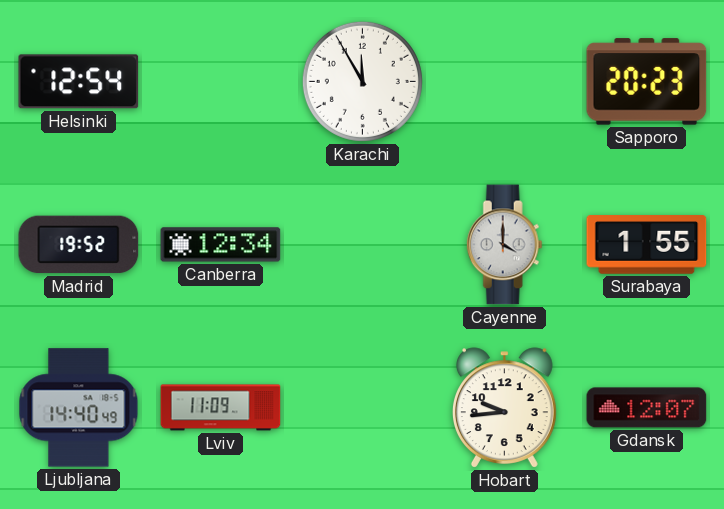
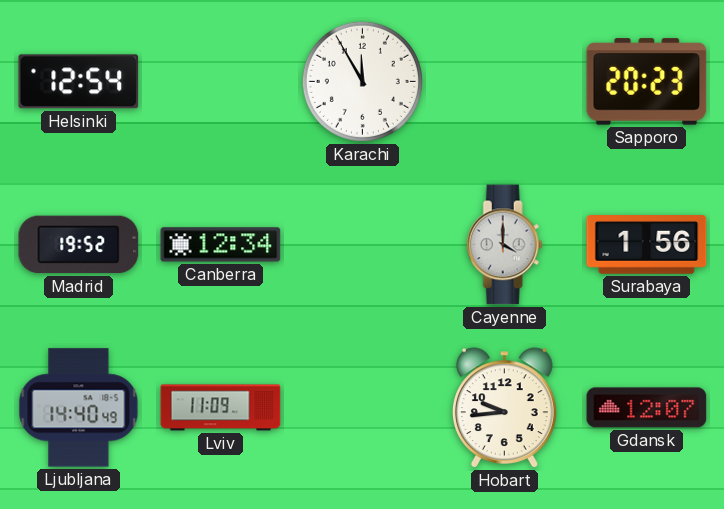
Surabaya: 1:55 -> 1:56 (647, 245)
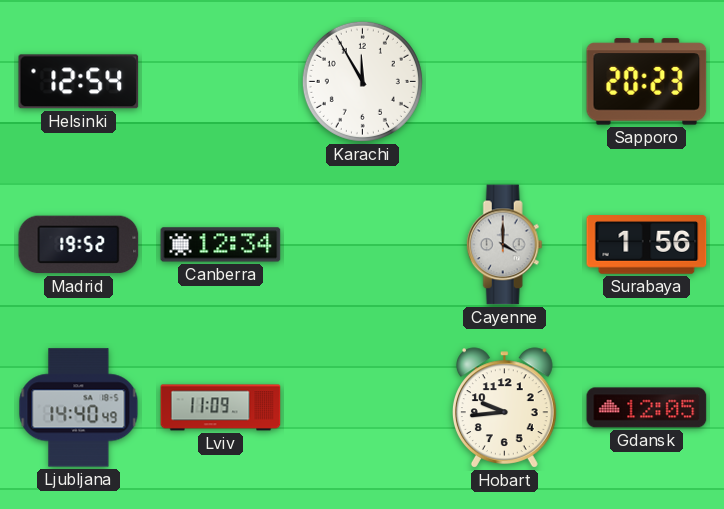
Gdansk: 12:07 -> 12:05 (647, 408)
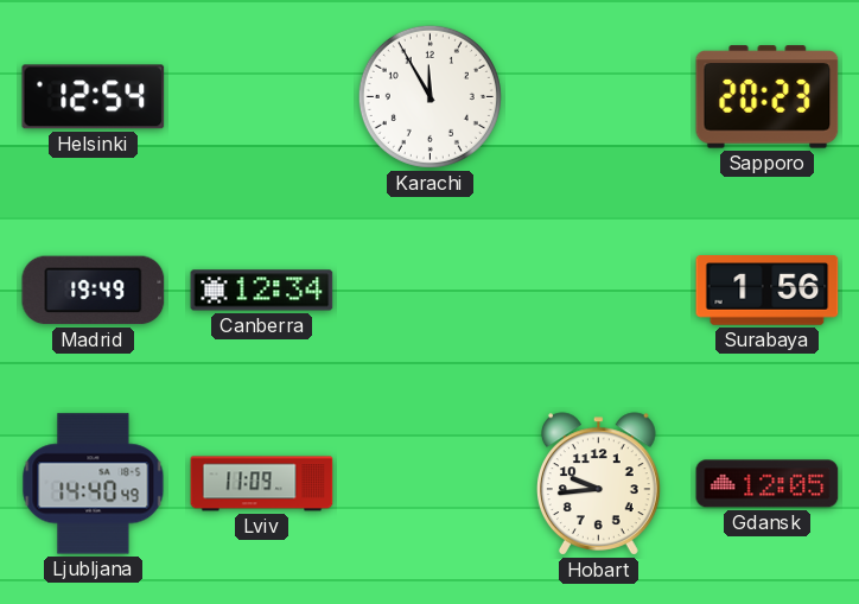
Madrid: 19:52 -> 19:49 (94, 291)
Cayenne: 4:00 -> none (504, 245)
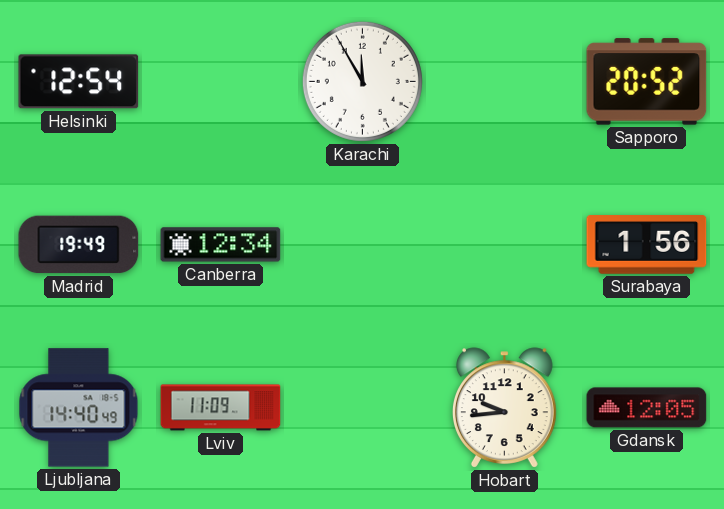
Sapporo: 20:23 -> 20:52 (647, 82)
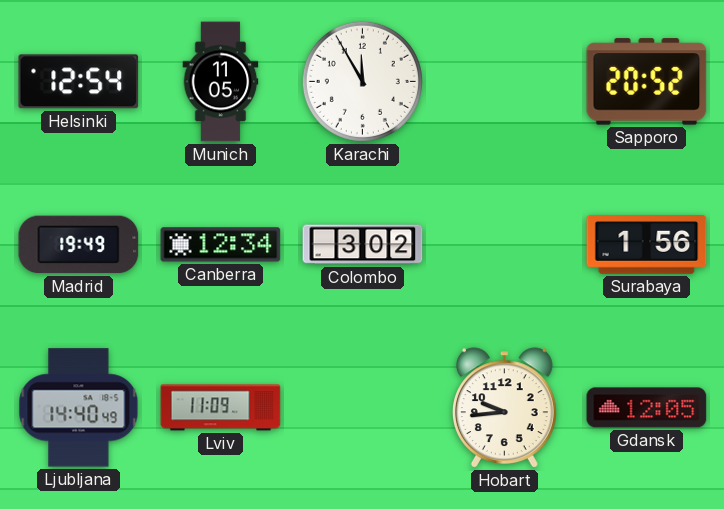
Munich: none -> 11:05 (221, 82)
Colombo: none -> 3:02 (363, 245)
